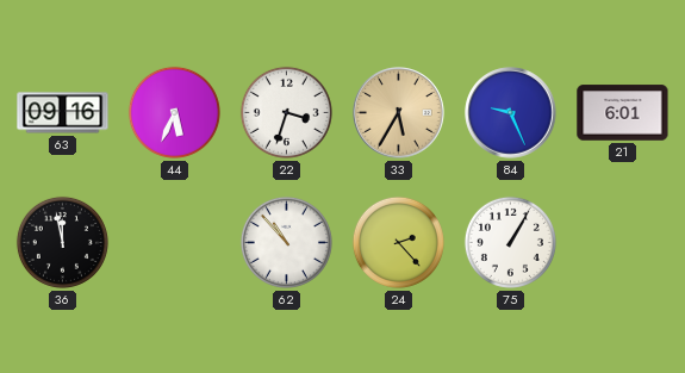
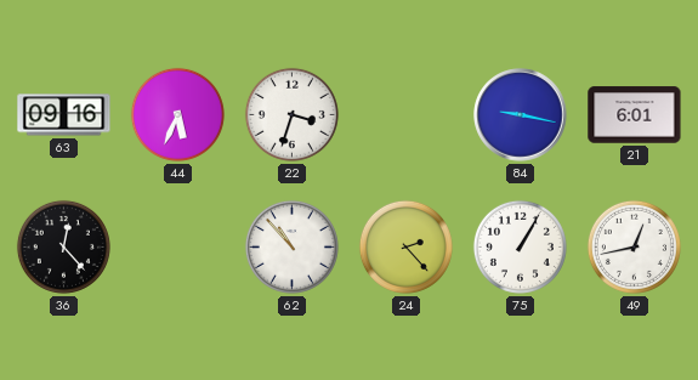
33: 5:35 -> none (399, 113)
84: 9:26 -> 9:17 (521, 115)
36: 11:58 -> 12:23 (63, 246)
49: none -> 12:43 (634, 246)
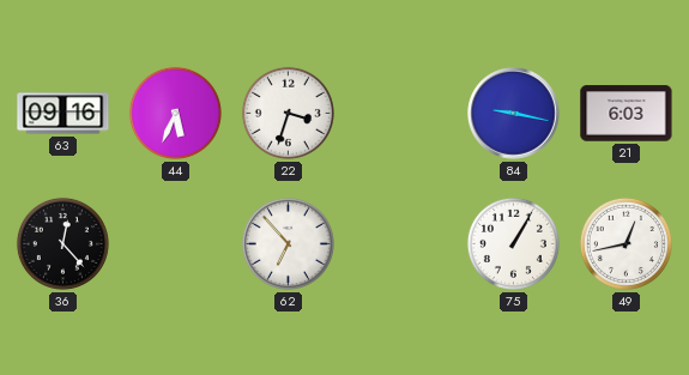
21: 6:01 -> 6:03 (627, 114)
62: 10:53 -> 6:53 (288, 243)
24: 2:23 -> none (405, 246)
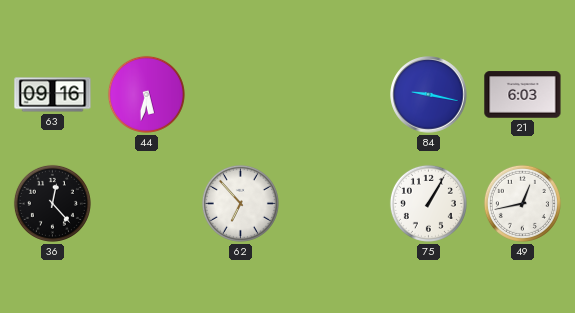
44: 5:34 -> 5:32 (146, 94)
22: 3:33 -> none (288, 113)
